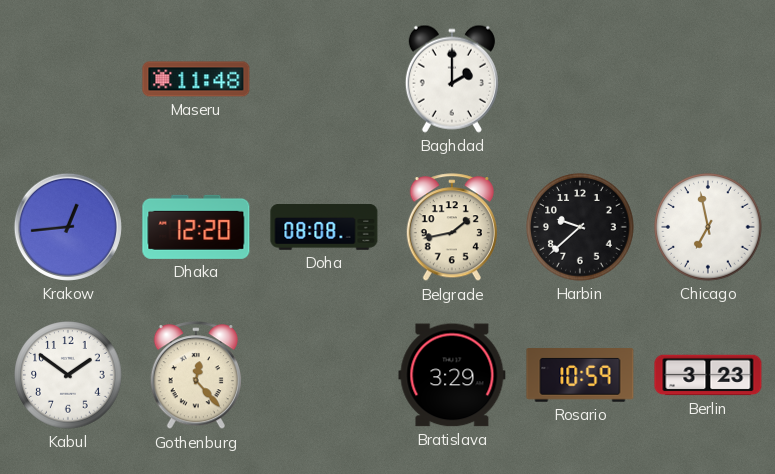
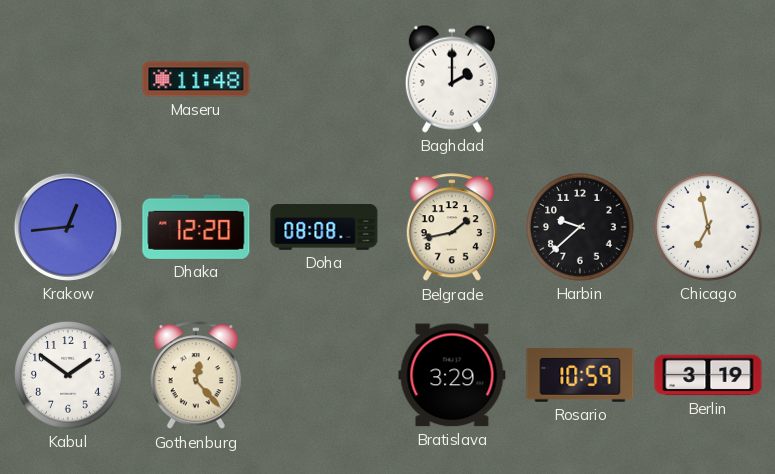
Berlin: 3:23 -> 3:19 (708, 375)
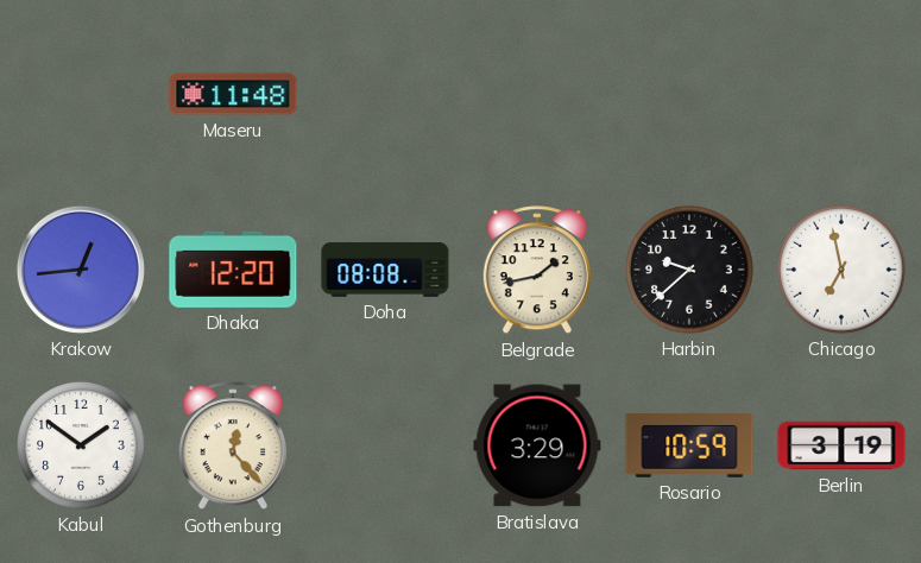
Baghdad: 2:00 -> none (452, 79)
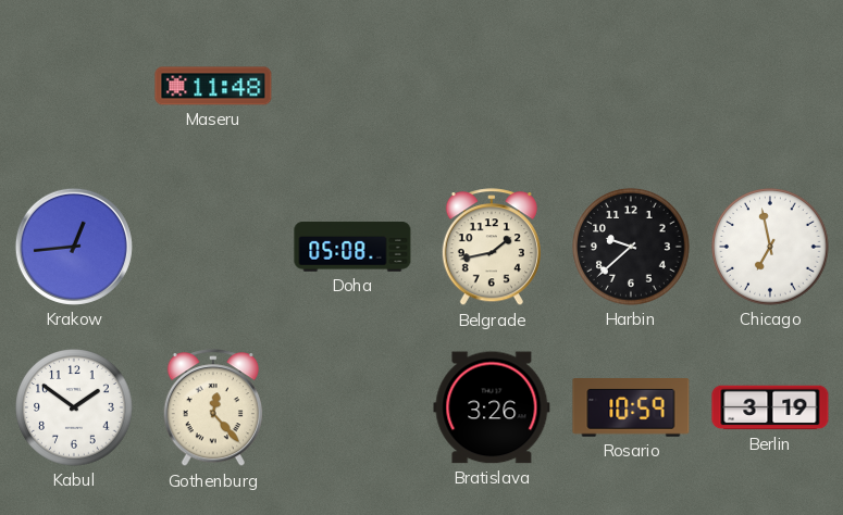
Dhaka: 12:20 -> none (233, 270)
Doha: 08:08 -> 05:08 (352, 248)
Bratislava: 3:29 -> 3:26 (492, 407)
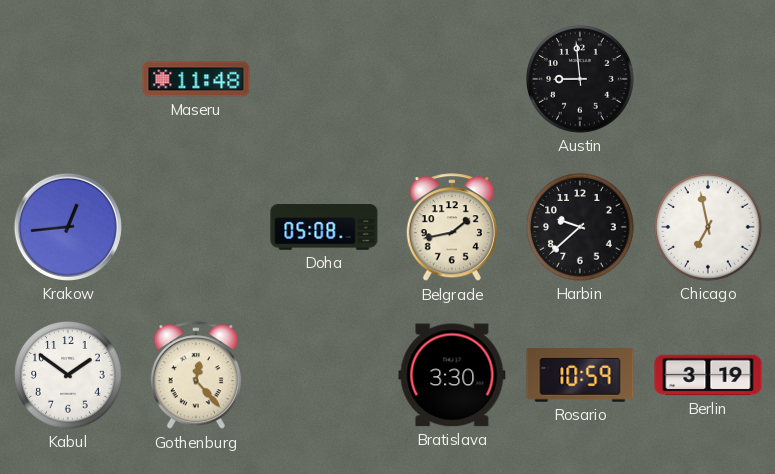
Austin: none -> 8:59 (580, 79)
Bratislava: 3:26 -> 3:30 (452, 375)
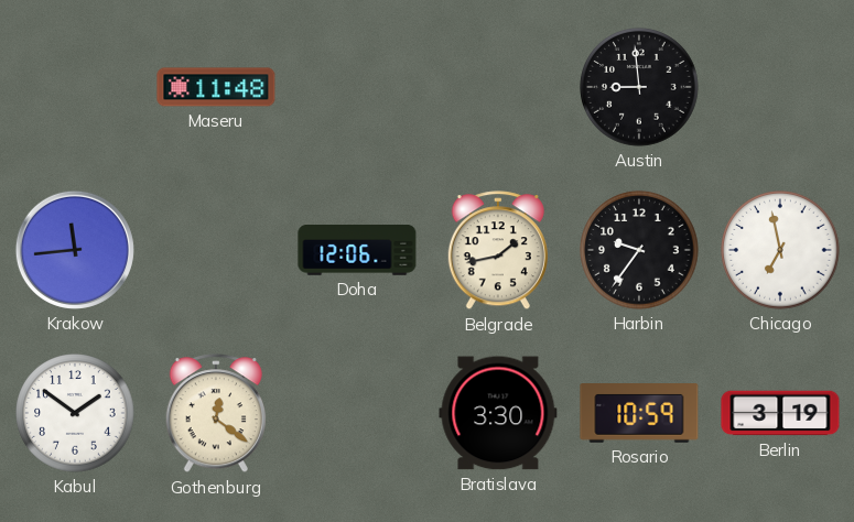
Krakow: 12:44 -> 11:44 (75, 250)
Doha: 05:08 -> 12:06 (357, 251)
Harbin: 9:38 -> 9:36 (639, 250)
Gothenburg: 12:23 -> 12:21 (216, 414)
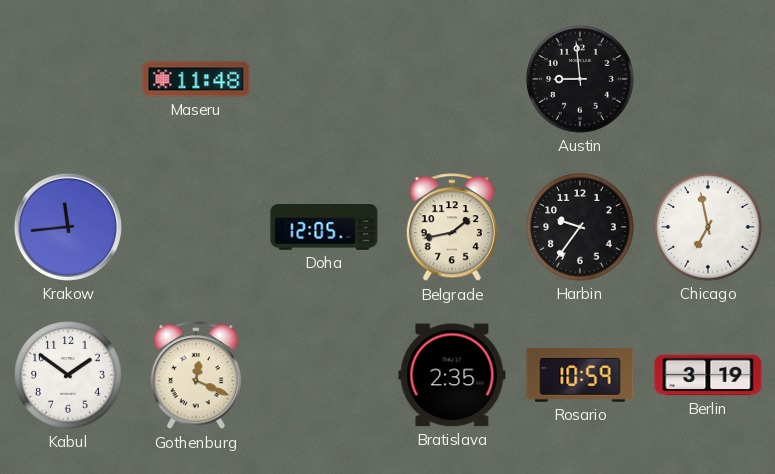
Doha: 12:06 -> 12:05 (324, 228)
Gothenburg: 12:21 -> 12:19 (196, 376)
Bratislava: 3:30 -> 2:35 (452, 375)
